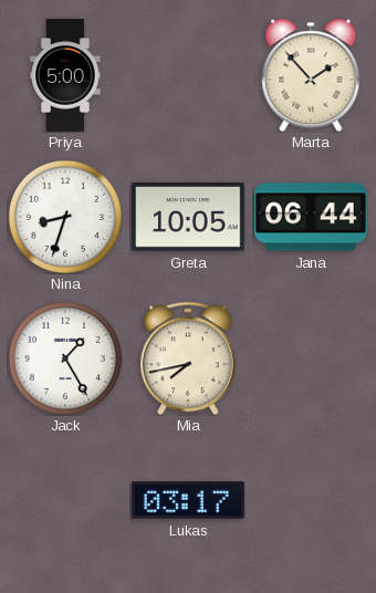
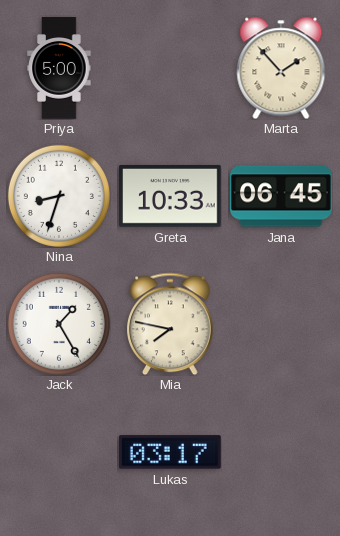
Greta: 10:05 -> 10:33 (170, 196)
Jana: 06:44 -> 06:45 (282, 196)
Mia: 7:43 -> 7:47 (171, 324)
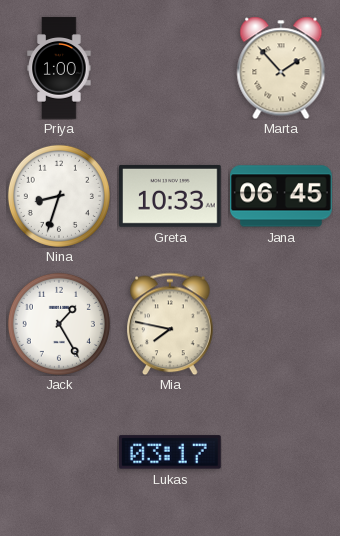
Priya: 5:00 -> 1:00 (59, 68)
